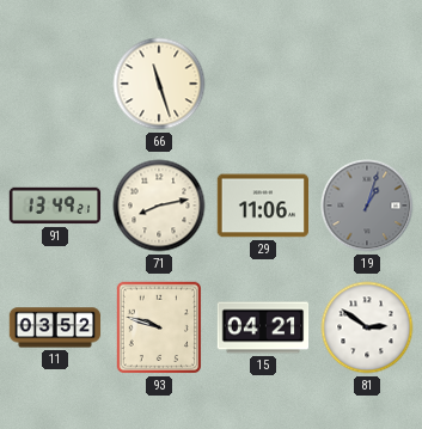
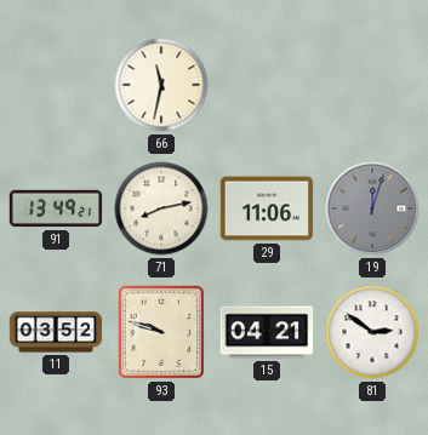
66: 11:27 -> 11:32 (161, 85)
19: 1:03 -> 12:03 (372, 208)
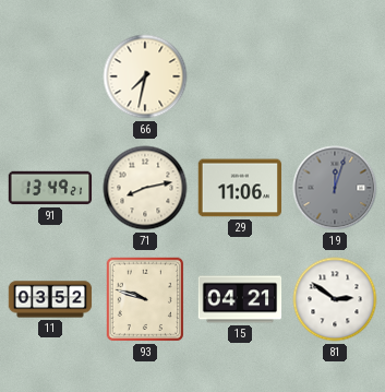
66: 11:32 -> 7:32 (145, 76)
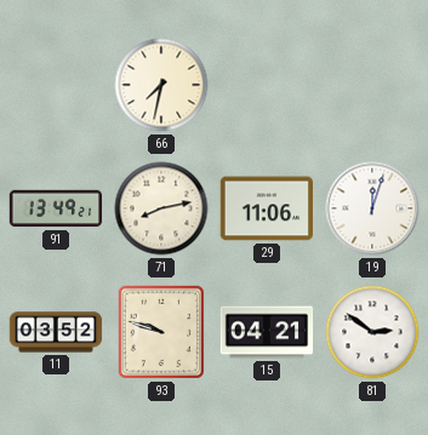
19 dial: grey -> white (372, 208)
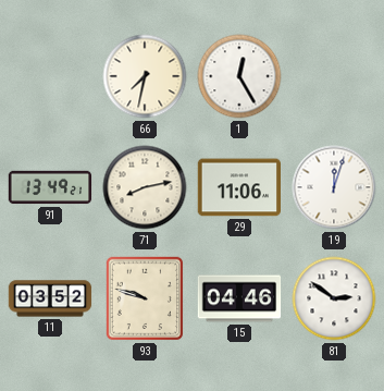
1: none -> 12:25 (239, 76)
15: 04:21 -> 04:46 (239, 298)
